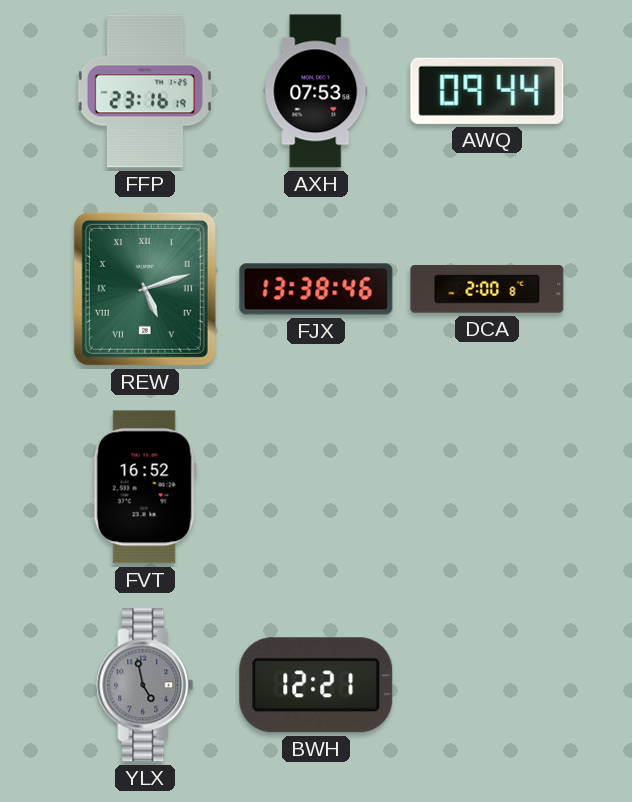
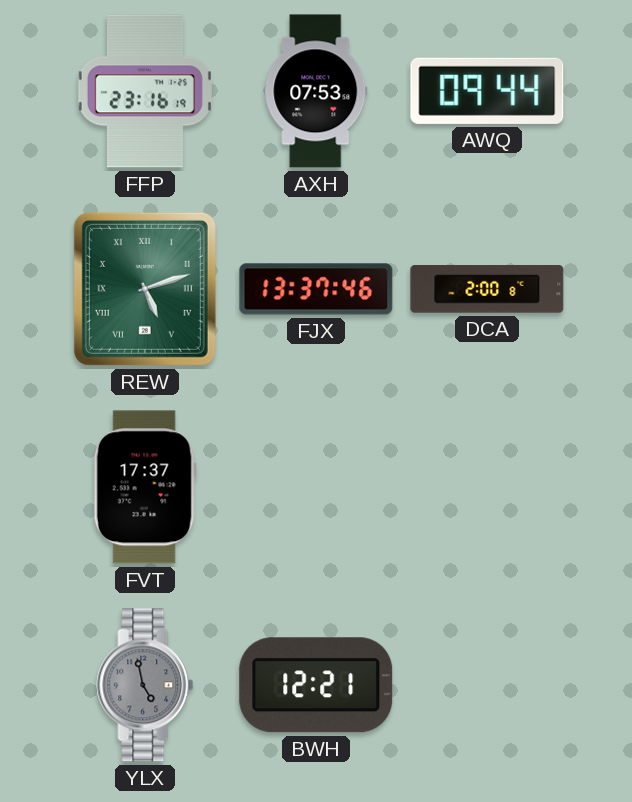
FJX: 13:38 -> 13:37 (316, 289)
FVT: 16:52 -> 17:37 (145, 487)
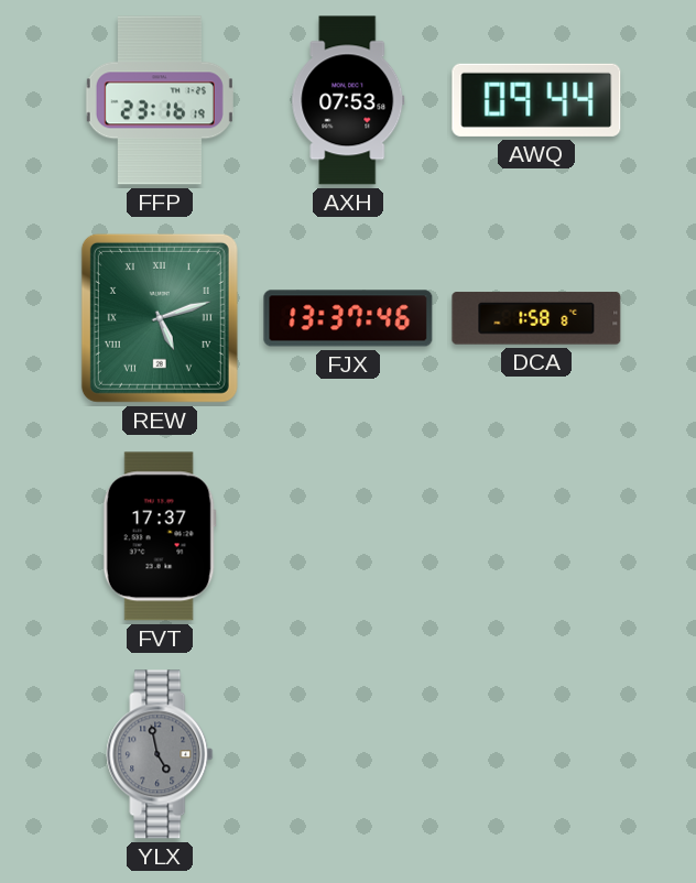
DCA: 2:00 -> 1:58 (536, 318)
BWH: 12:21 -> none (316, 685)
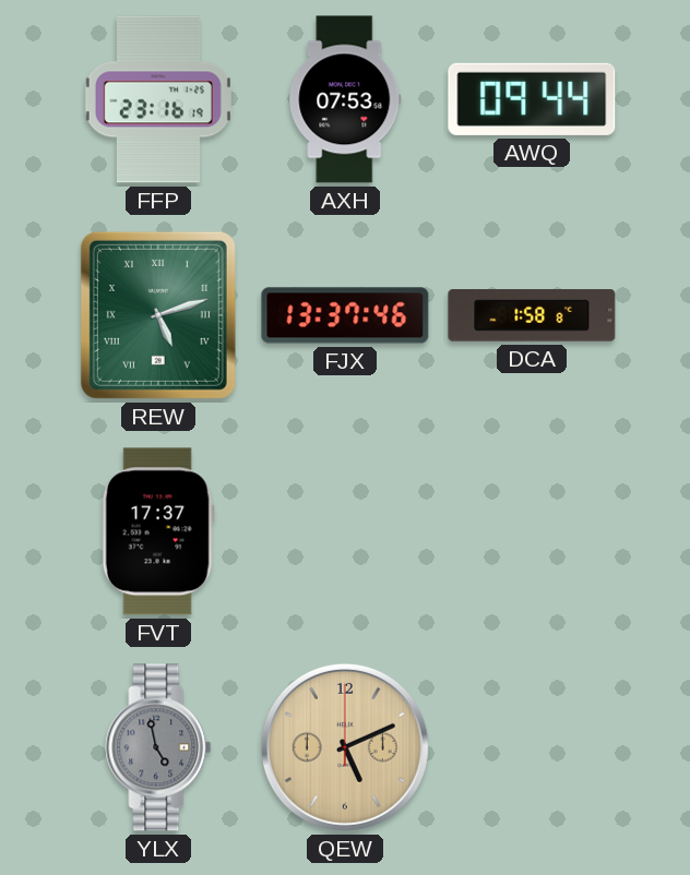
QEW: none -> 5:11 (345, 747)
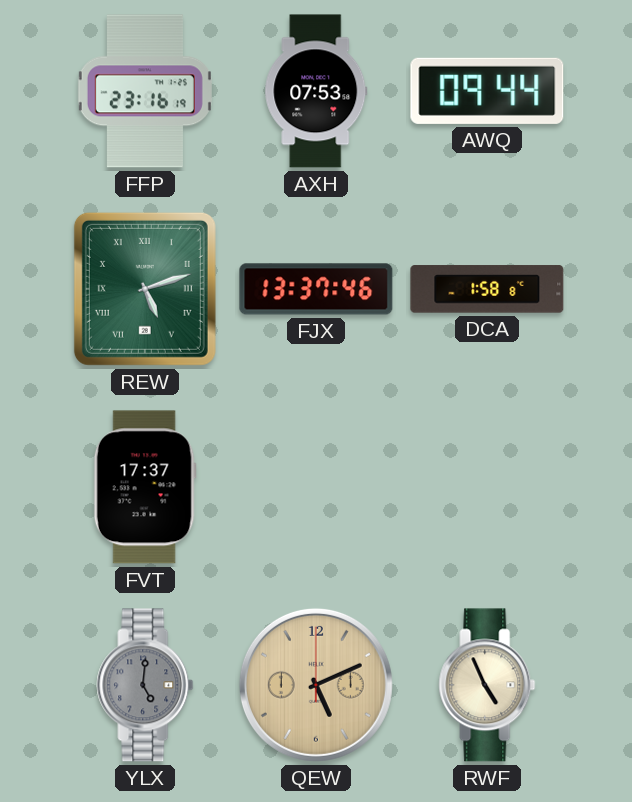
YLX: 4:58 -> 5:01 (145, 685)
RWF: none -> 4:56 (487, 685)
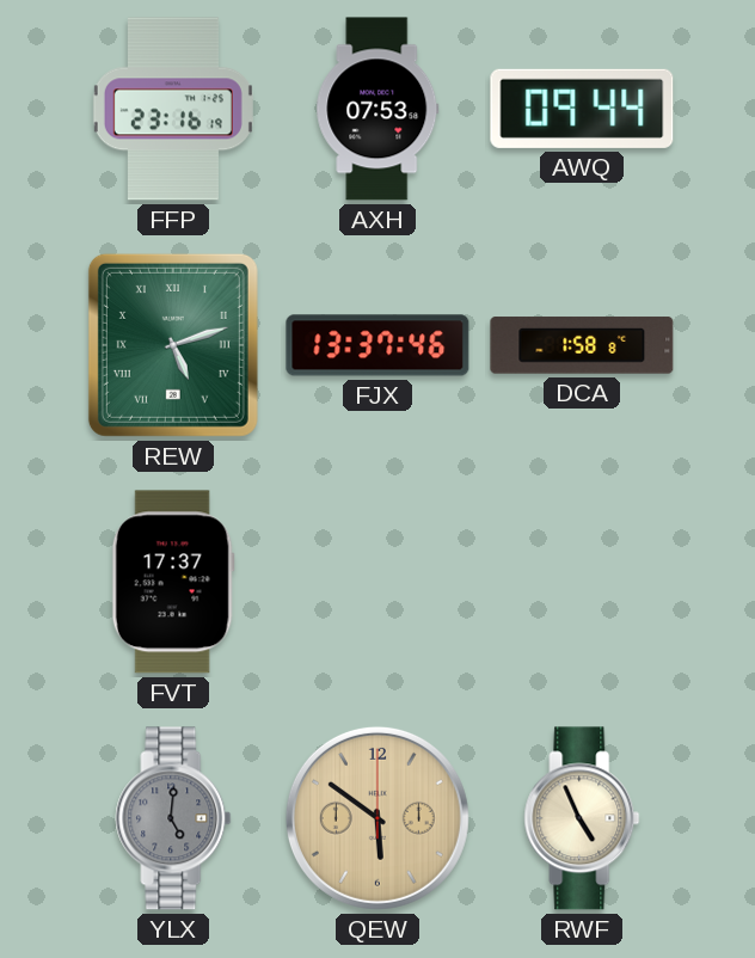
QEW: 5:11 -> 5:51 (377, 818)
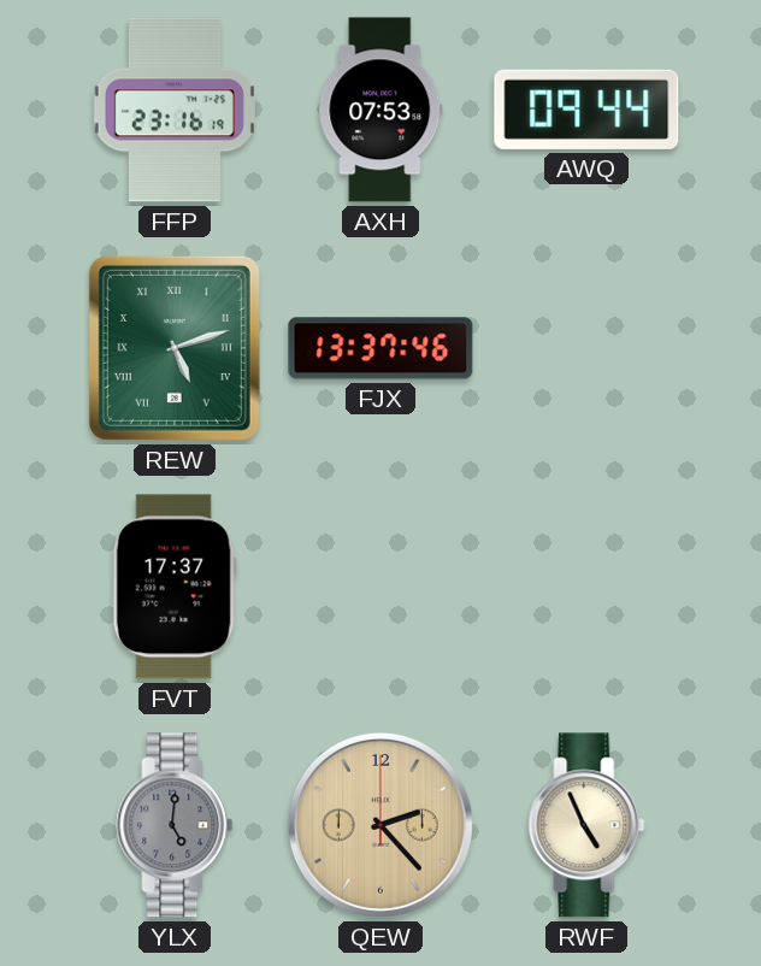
DCA: 1:58 -> none (582, 345)
QEW: 5:51 -> 2:23 (380, 825)
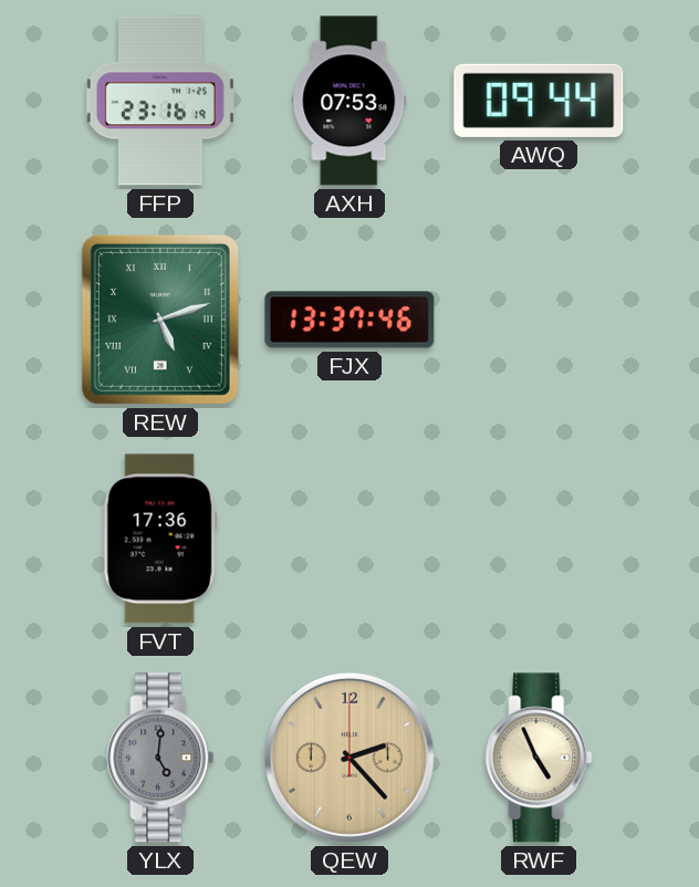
FVT: 17:37 -> 17:36 (160, 539)
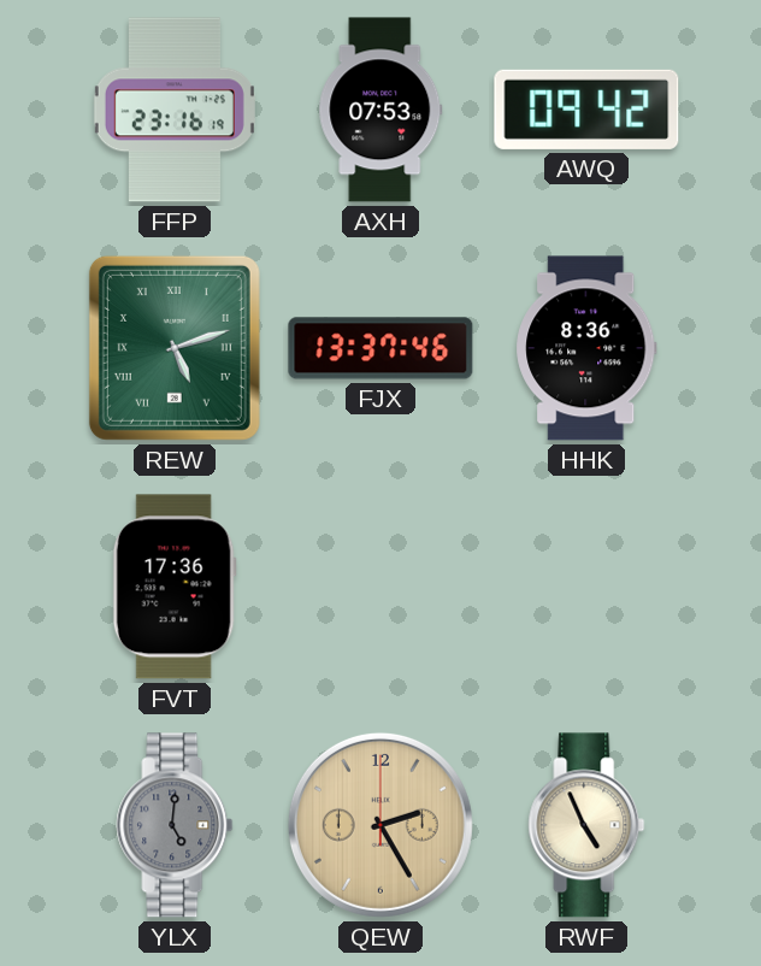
AWQ: 09:44 -> 09:42 (586, 110)
HHK: none -> 8:36 (586, 348)
QEW: 2:23 -> 2:25 (380, 825)
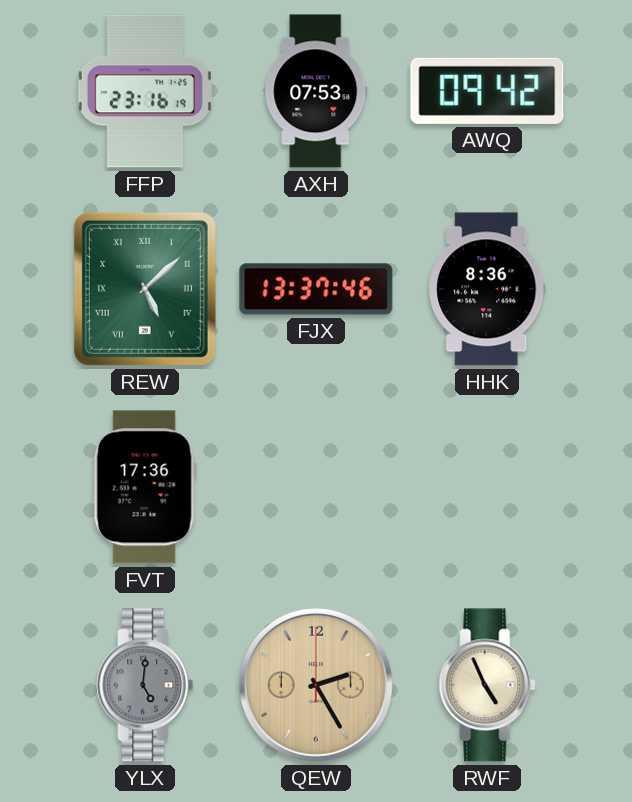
REW: 5:12 -> 5:08 (145, 289)
